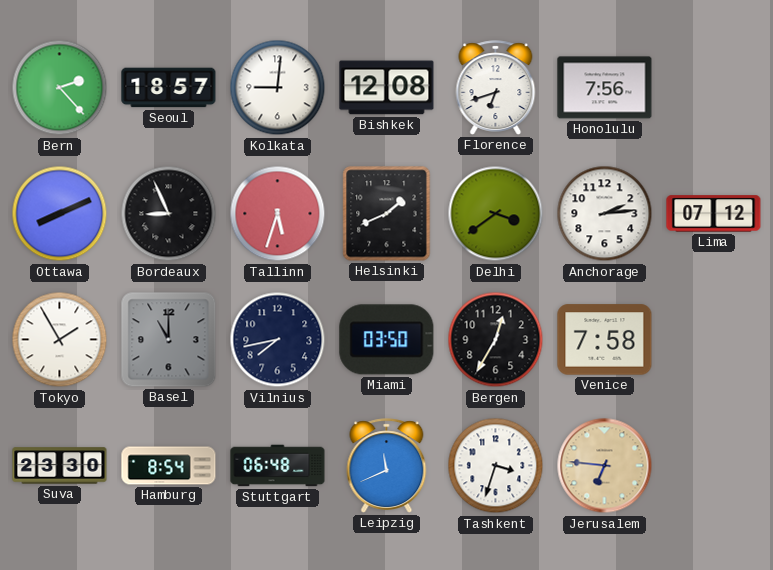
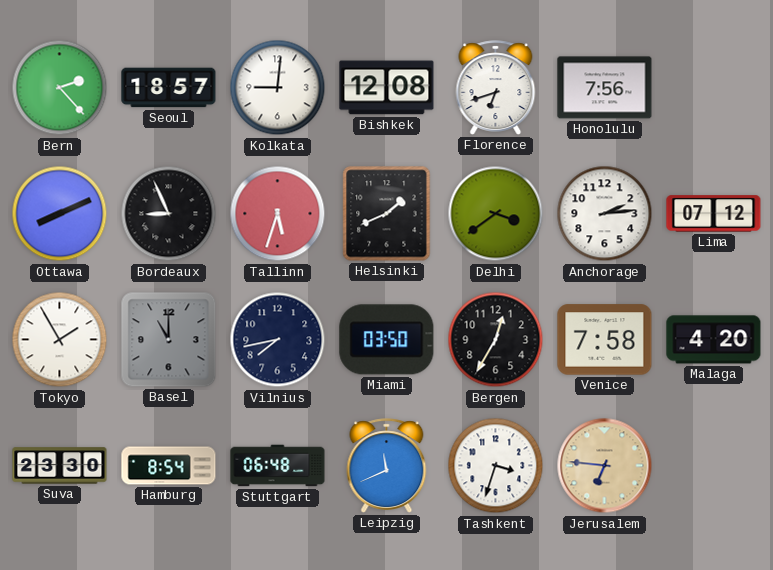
Malaga: none -> 4:20 (714, 340)
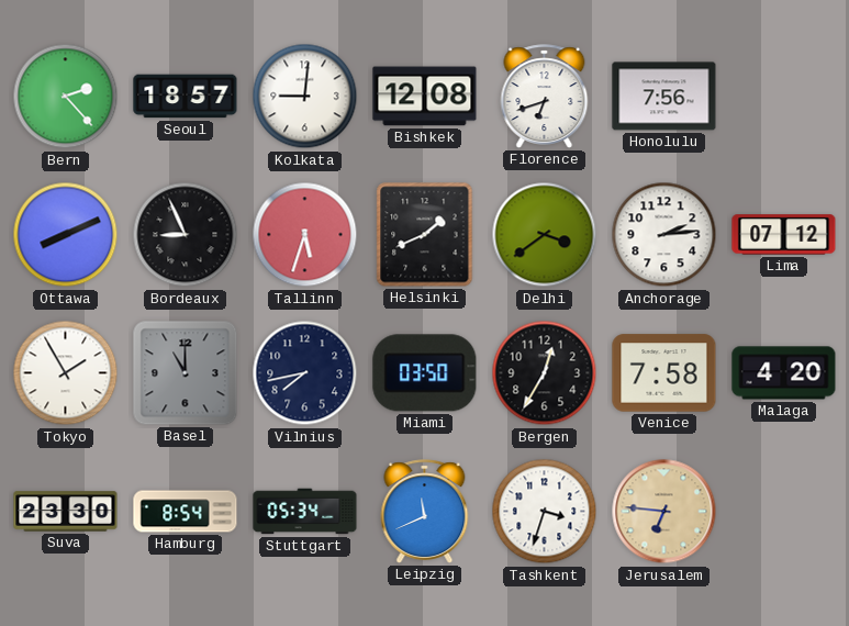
Stuttgart: 06:48 -> 05:34 (305, 512)
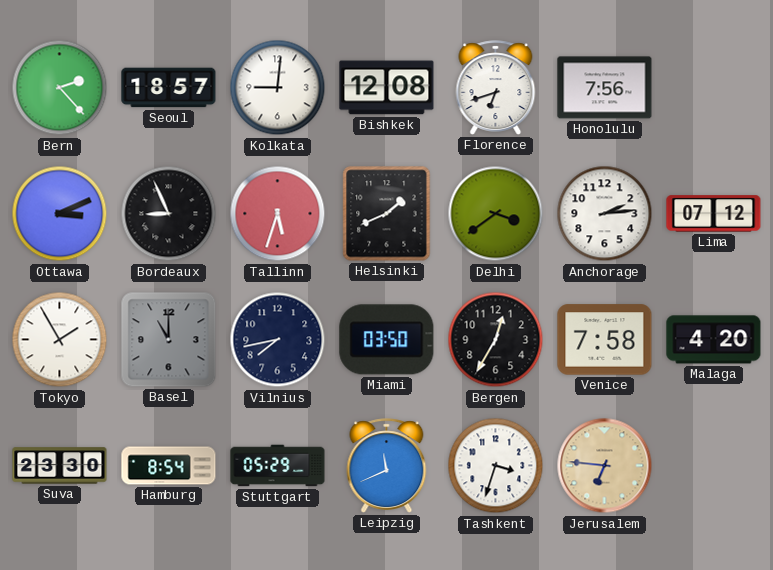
Ottawa: 8:11 -> 3:11 (60, 214)
Stuttgart: 05:34 -> 05:29 (278, 466)
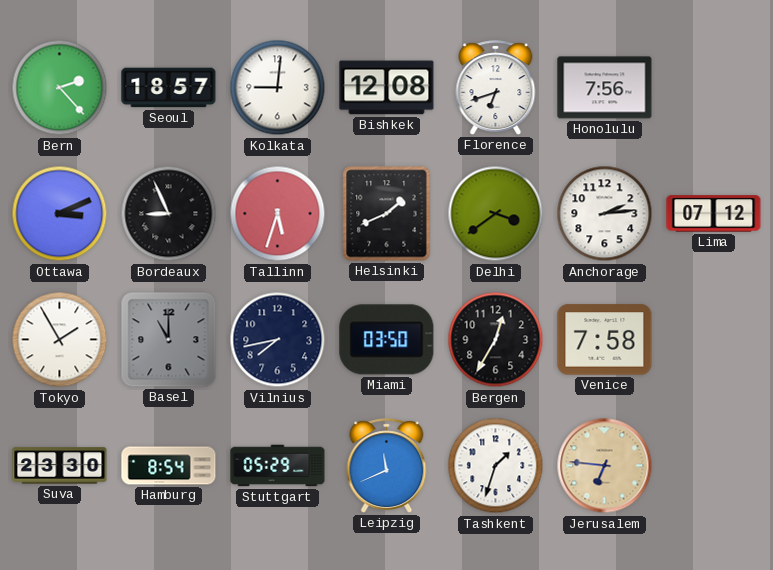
Malaga: 4:20 -> none (714, 340)
Tashkent: 3:33 -> 1:33 (496, 466)
